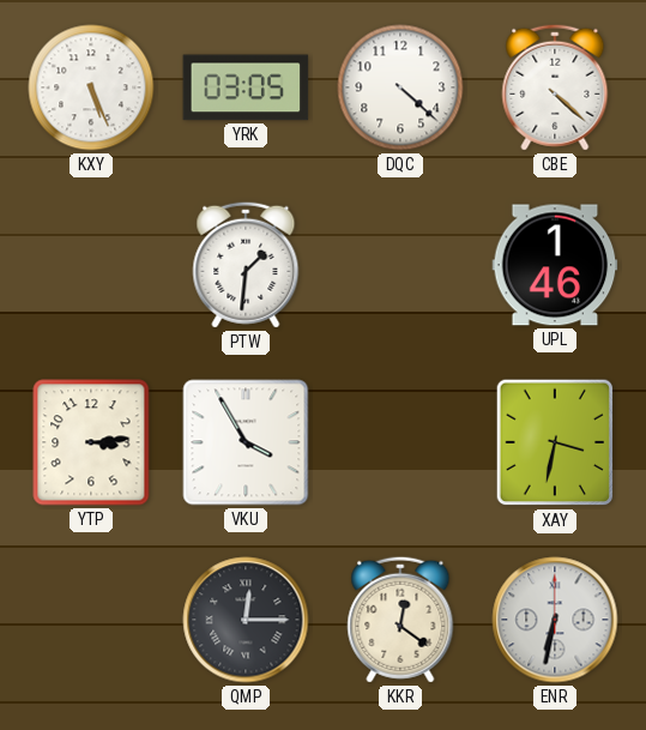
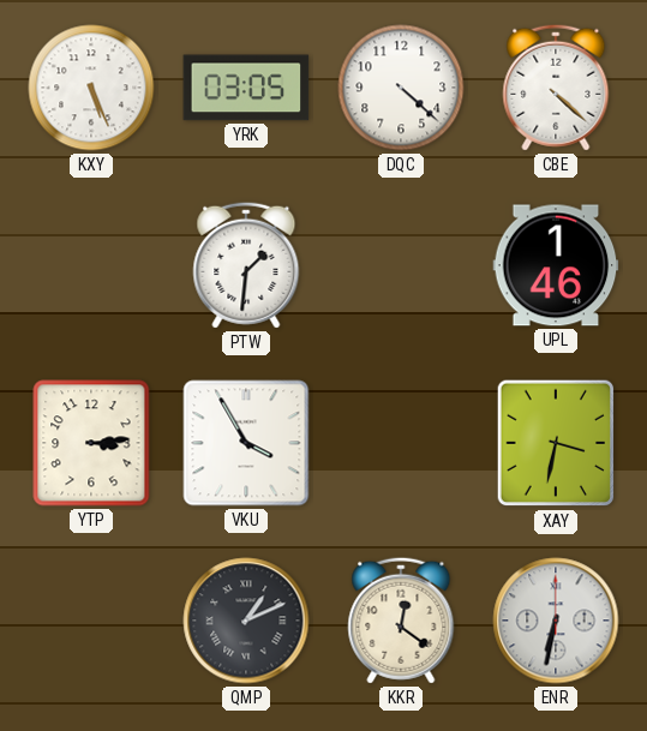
QMP: 12:15 -> 1:11 (246, 621)
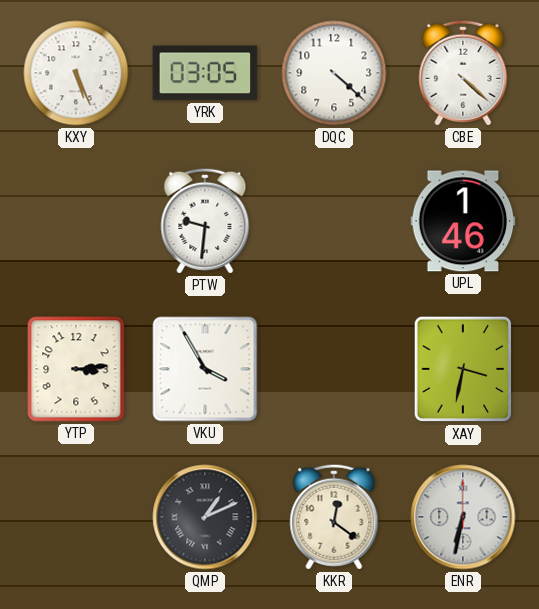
PTW: 1:31 -> 9:31 (205, 221)
